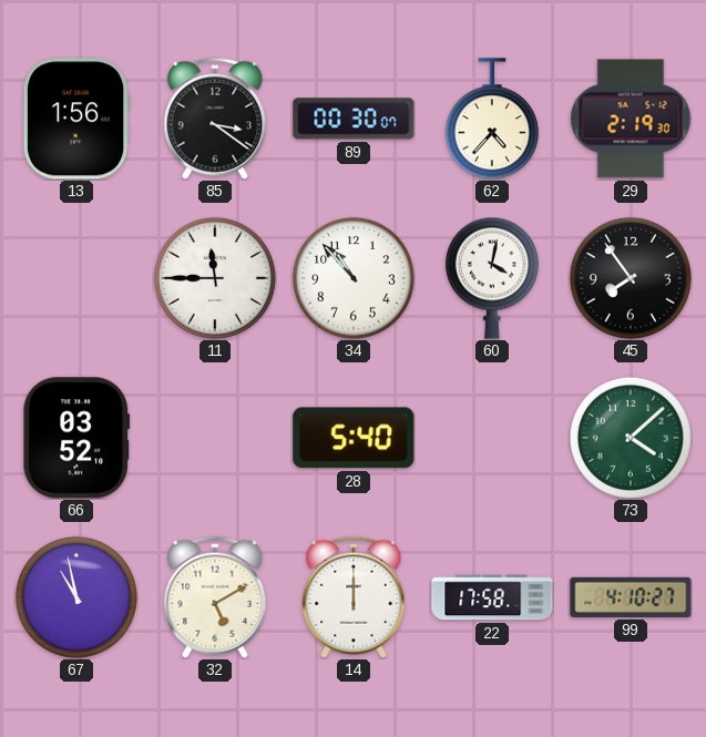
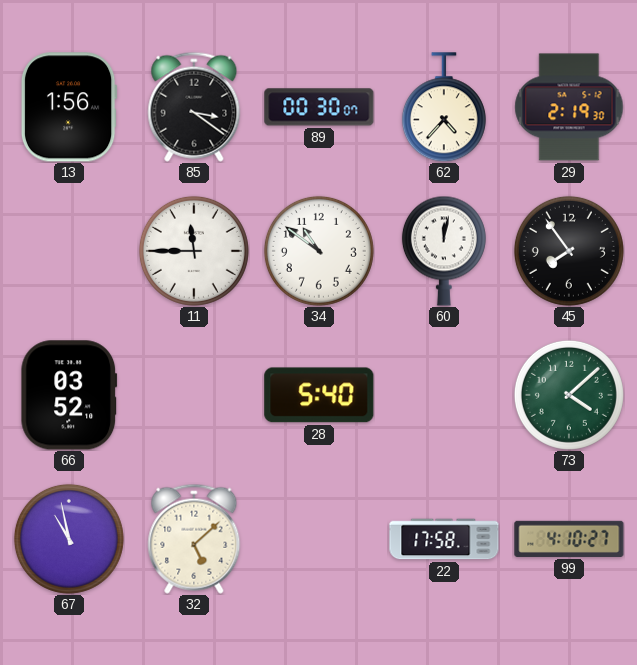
34: 10:53 -> 10:51 (319, 251)
60: 4:02 -> 12:02 (444, 251)
32: 5:10 -> 5:08 (194, 539)
14: 12:00 -> none (354, 597)
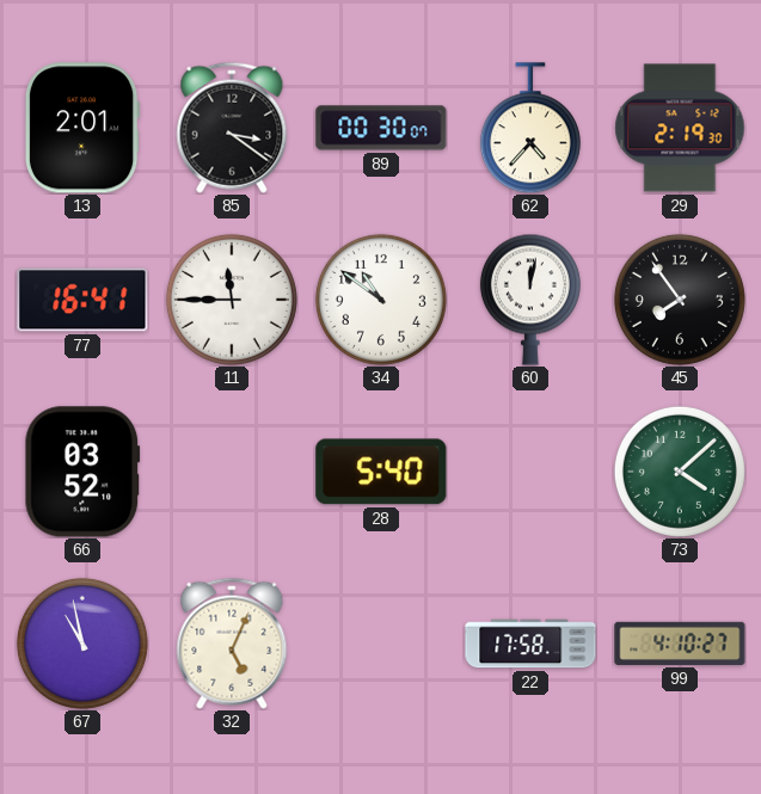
13: 1:56 -> 2:01 (82, 128)
77: none -> 16:41 (82, 300)
32: 5:08 -> 5:04 (232, 644)
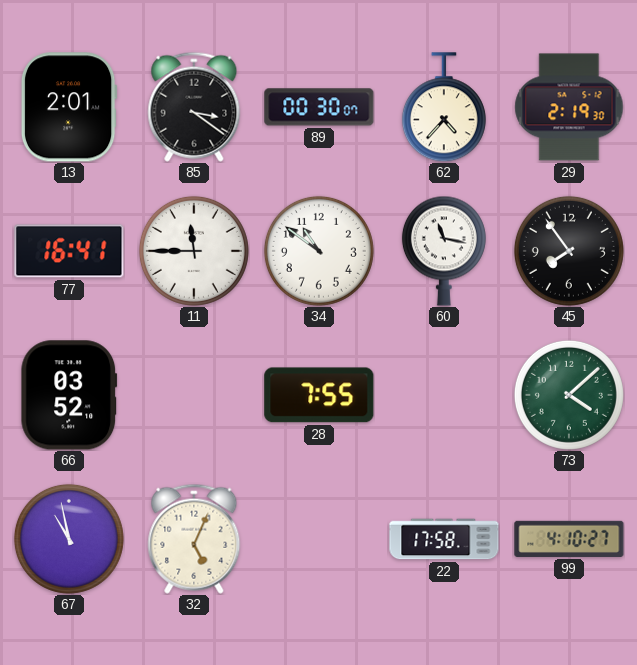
60: 12:02 -> 11:17 (444, 251)
28: 5:40 -> 7:55 (319, 395)
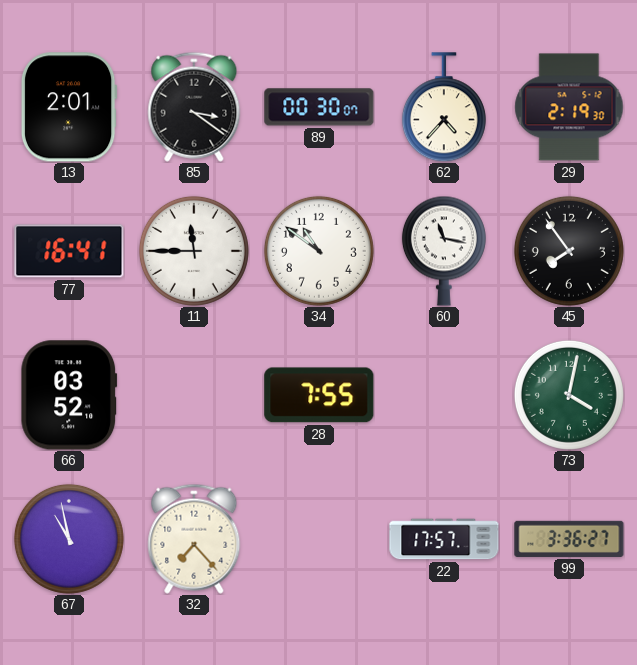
73: 4:08 -> 4:02 (569, 395)
32: 5:04 -> 7:23 (194, 539)
22: 17:58 -> 17:57 (444, 539)
99: 4:10 -> 3:36 (569, 539)
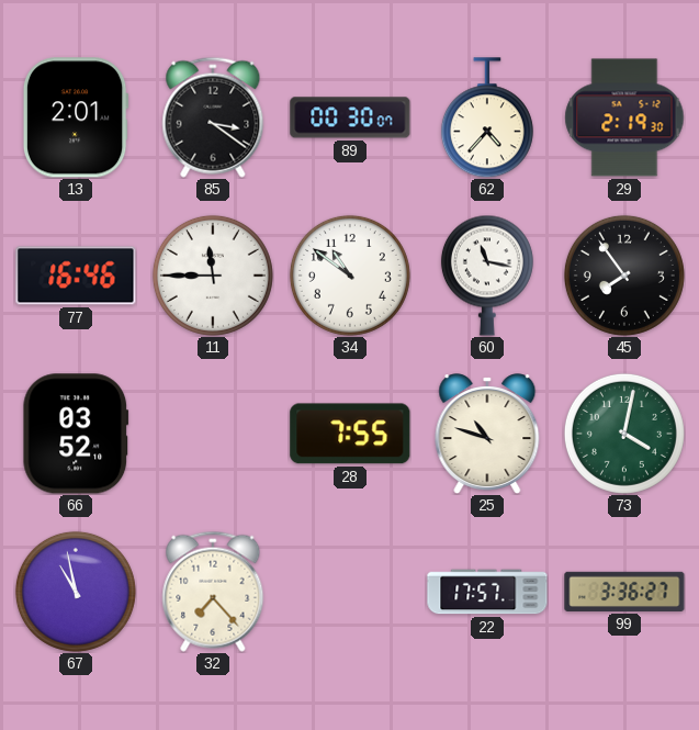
77: 16:41 -> 16:46 (76, 276)
25: none -> 10:48 (487, 434)
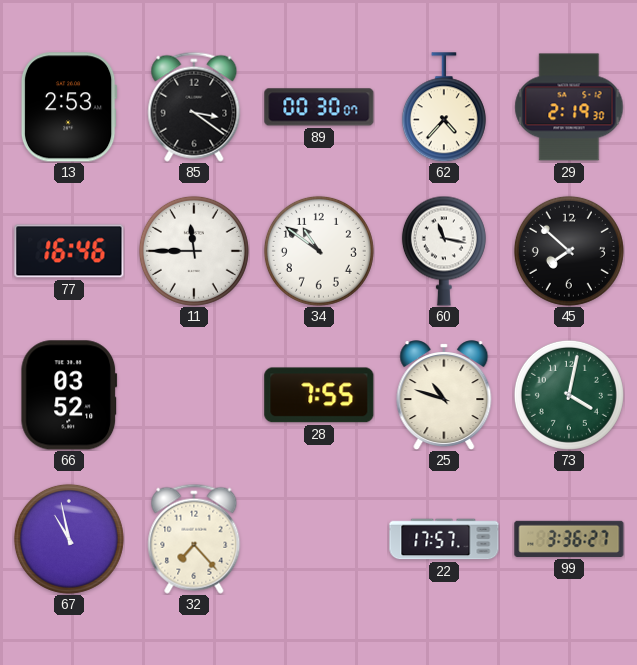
13: 2:01 -> 2:53 (69, 107)
45: 7:54 -> 7:52 (569, 251)
